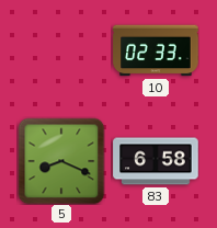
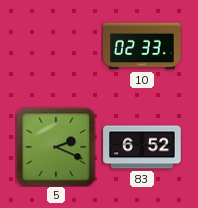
5: 8:19 -> 2:19 (56, 147)
83: 6:58 -> 6:52 (142, 147)
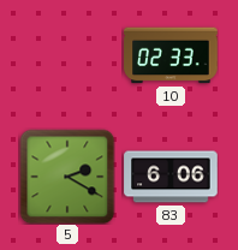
5: 2:19 -> 2:20 (67, 177)
83: 6:52 -> 6:06 (171, 177)
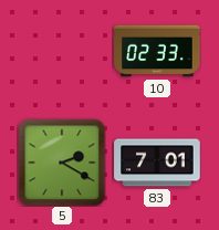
83: 6:06 -> 7:01 (157, 163)
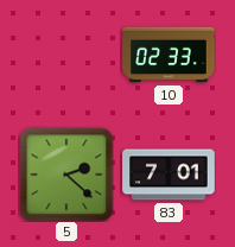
5: 2:20 -> 2:22 (66, 175)
